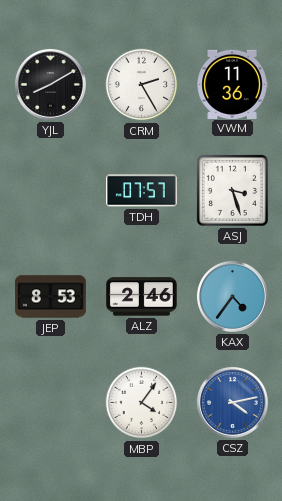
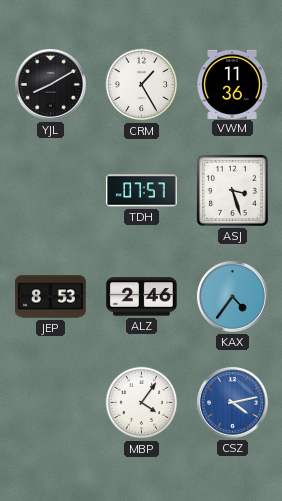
CRM: 2:25 -> 1:25 (142, 85)
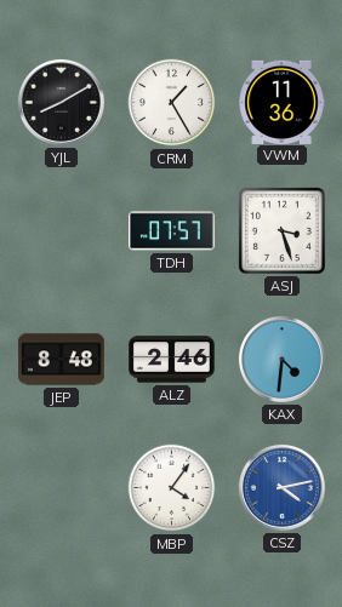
JEP: 8:53 -> 8:48 (61, 360)
KAX: 4:36 -> 4:31 (281, 359)
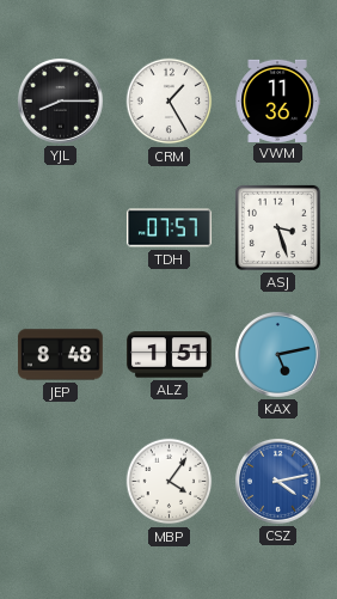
YJL: 8:10 -> 8:15 (60, 100)
ALZ: 2:46 -> 1:51 (170, 355)
KAX: 4:31 -> 5:13 (277, 354)
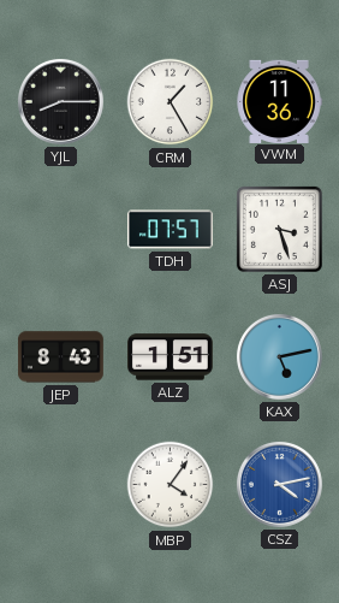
JEP: 8:48 -> 8:43 (60, 357)
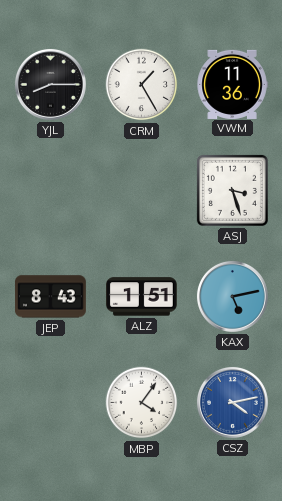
TDH: 07:57 -> none (171, 230)
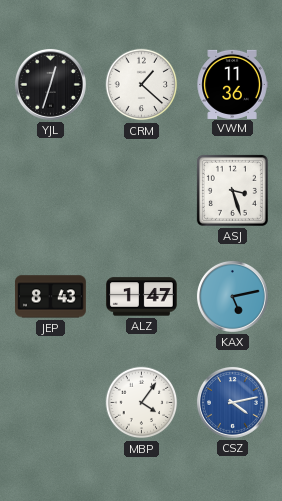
YJL: 8:15 -> 12:33 (50, 84)
CRM: 1:25 -> 1:22 (142, 85)
ALZ: 1:51 -> 1:47 (142, 297)
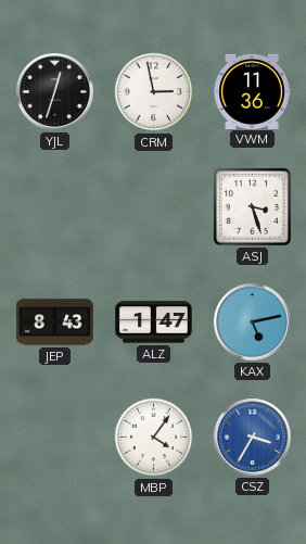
CRM: 1:22 -> 2:58 (154, 92)
CSZ: 4:13 -> 3:35 (252, 437)
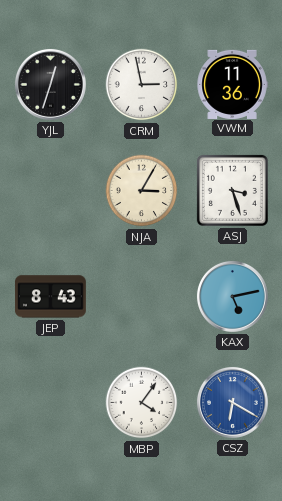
NJA: none -> 3:05 (142, 191)
ALZ: 1:47 -> none (154, 322)
CSZ: 3:35 -> 6:20 (232, 402)
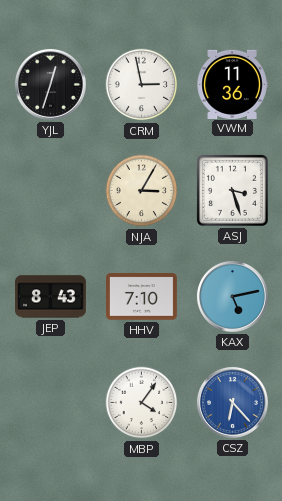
HHV: none -> 7:10 (142, 297)
CSZ: 6:20 -> 6:23 (232, 402)
